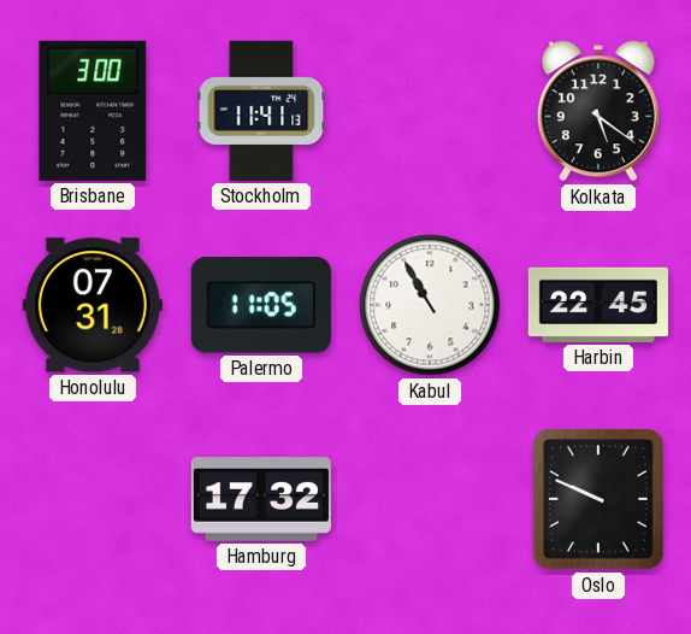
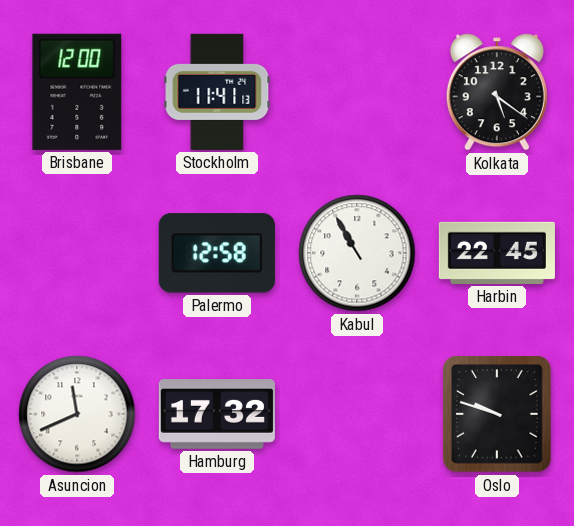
Brisbane: 3:00 -> 12:00 (77, 92)
Honolulu: 07:31 -> none (93, 305)
Palermo: 11:05 -> 12:58 (217, 253)
Asuncion: none -> 11:41 (77, 414)
Oslo: 9:49 -> 9:48 (497, 414)
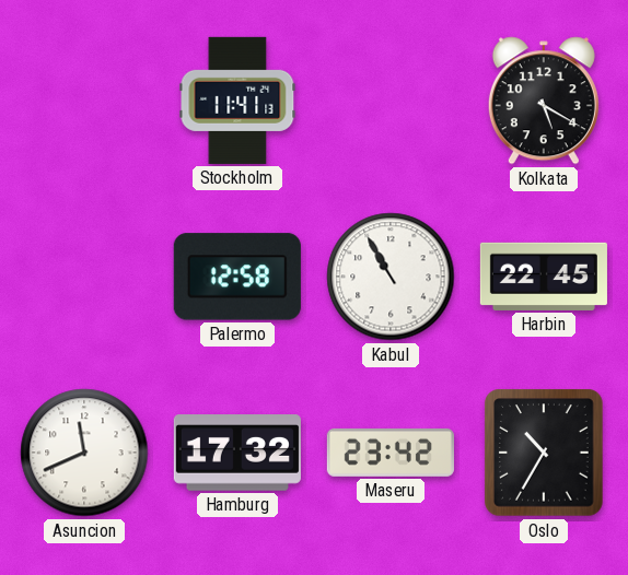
Brisbane: 12:00 -> none (77, 92)
Kolkata: 5:21 -> 5:20 (544, 101)
Maseru: none -> 23:42 (391, 453)
Oslo: 9:48 -> 10:35 (544, 453)
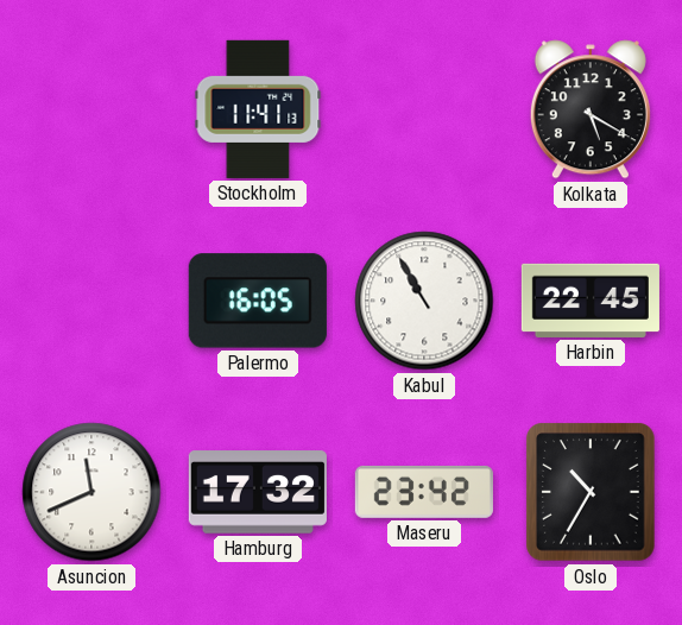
Palermo: 12:58 -> 16:05 (258, 301)
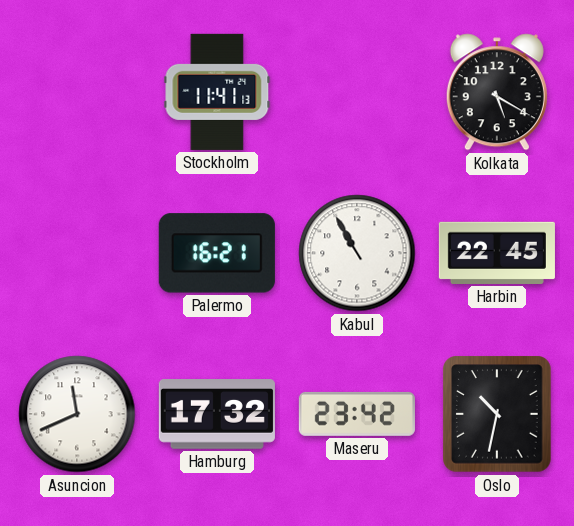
Palermo: 16:05 -> 16:21 (217, 253)
Oslo: 10:35 -> 10:32 (497, 414)
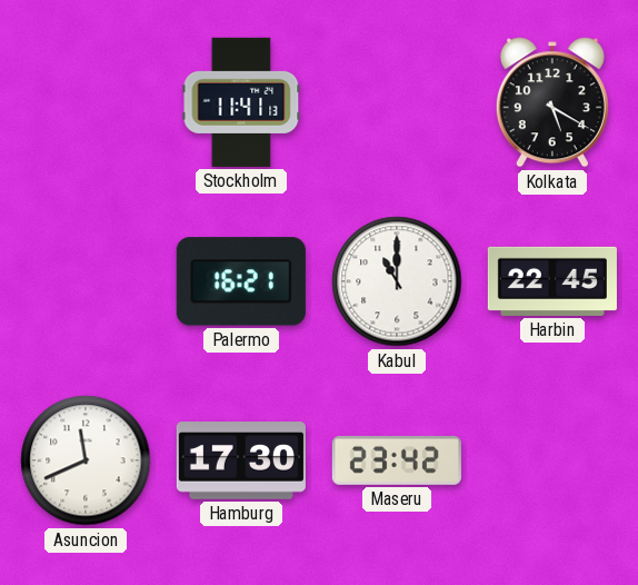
Kabul: 10:55 -> 11:00 (397, 281)
Hamburg: 17:32 -> 17:30 (241, 460)
Oslo: 10:32 -> none (497, 414)
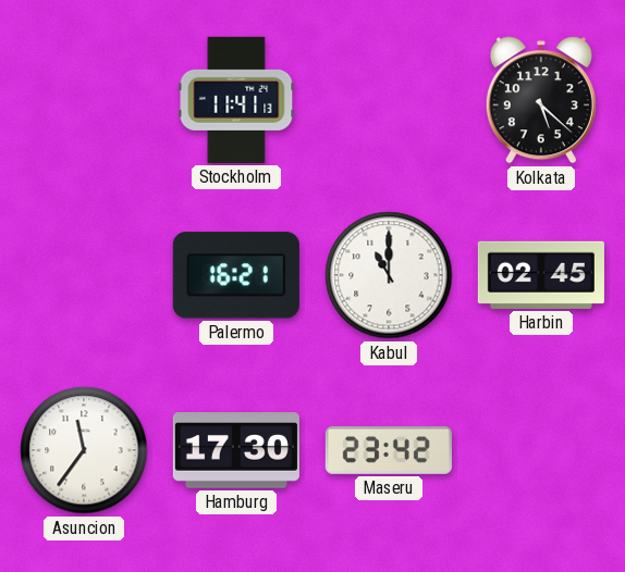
Kolkata: 5:20 -> 5:22 (541, 100)
Harbin: 22:45 -> 02:45 (541, 275)
Asuncion: 11:41 -> 11:36 (84, 450)
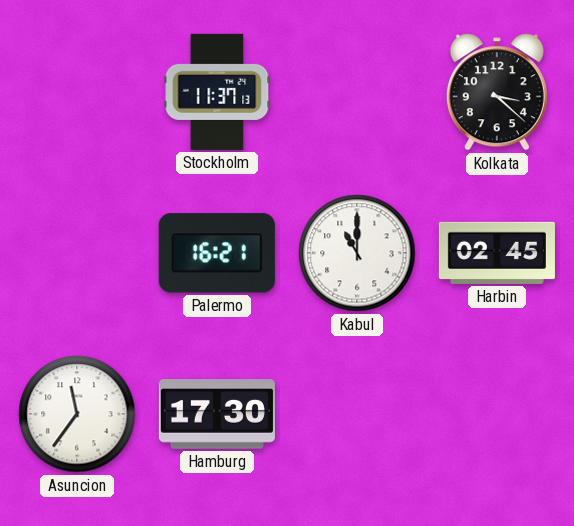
Stockholm: 11:41 -> 11:37 (217, 92)
Kolkata: 5:22 -> 3:22 (497, 92)
Maseru: 23:42 -> none (389, 450)
